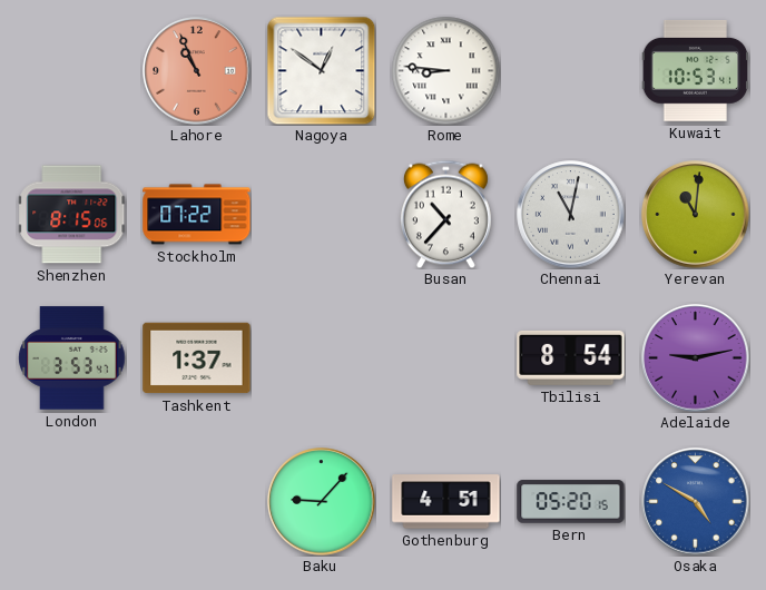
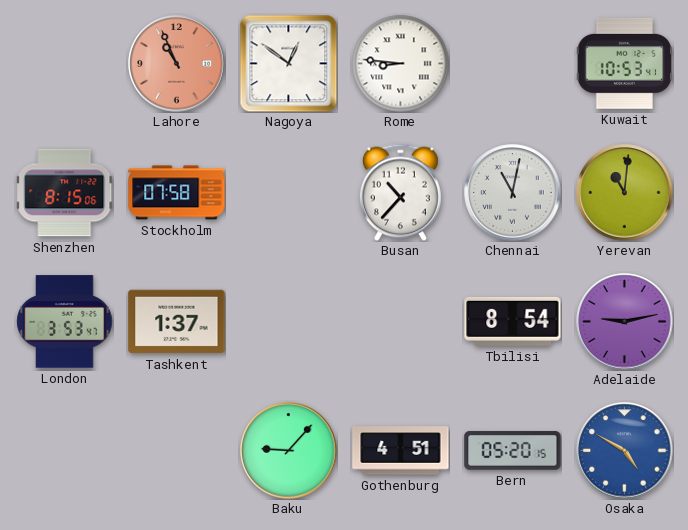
Stockholm: 07:22 -> 07:58 (177, 193)
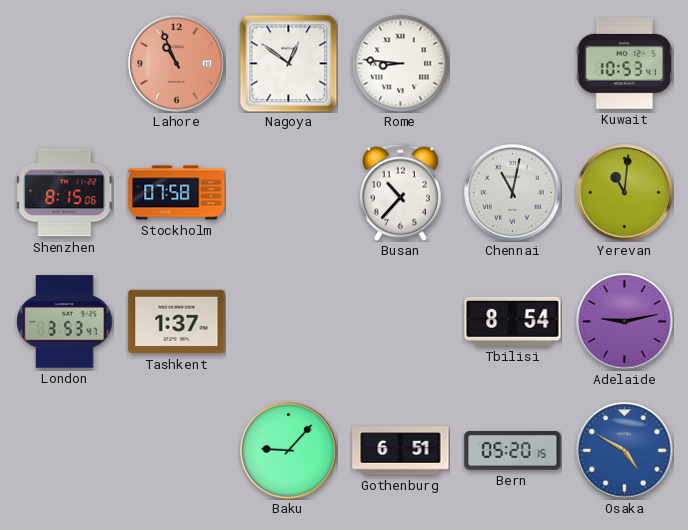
Gothenburg: 4:51 -> 6:51 (401, 451)
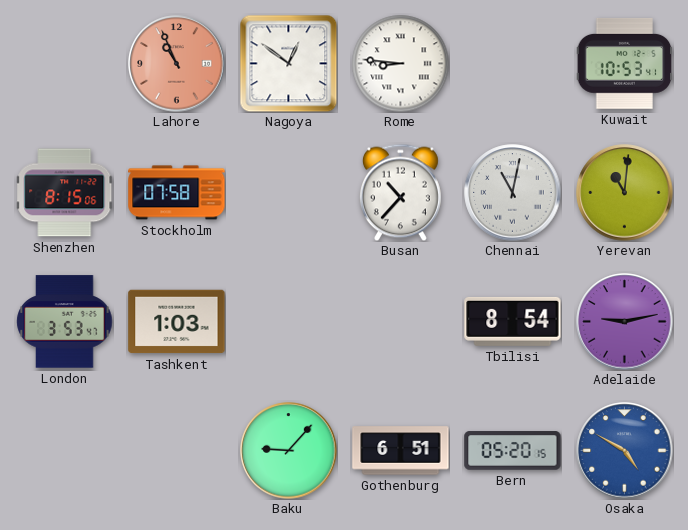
Tashkent: 1:37 -> 1:03 (177, 322)
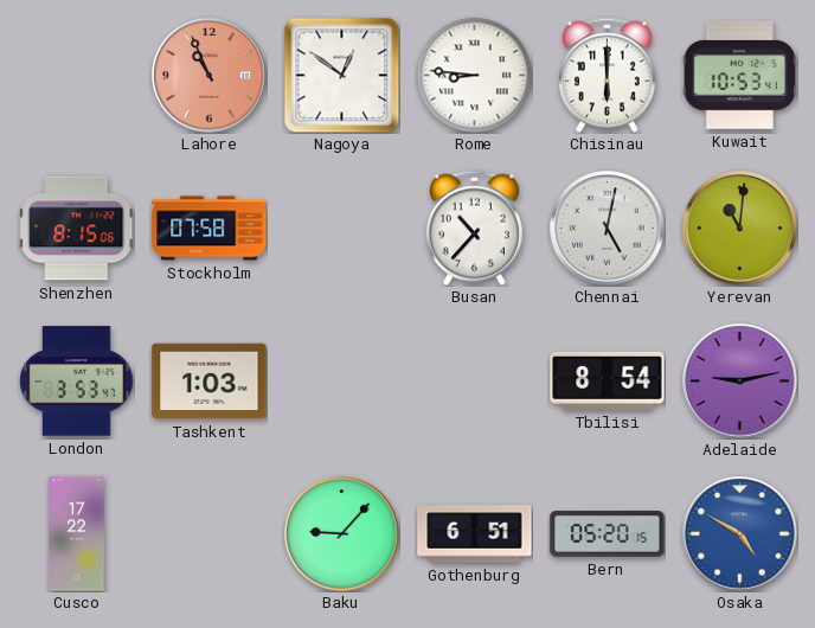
Chisinau: none -> 6:00 (607, 75)
Chennai: 11:02 -> 5:02 (608, 229)
Cusco: none -> 17:22 (77, 534)
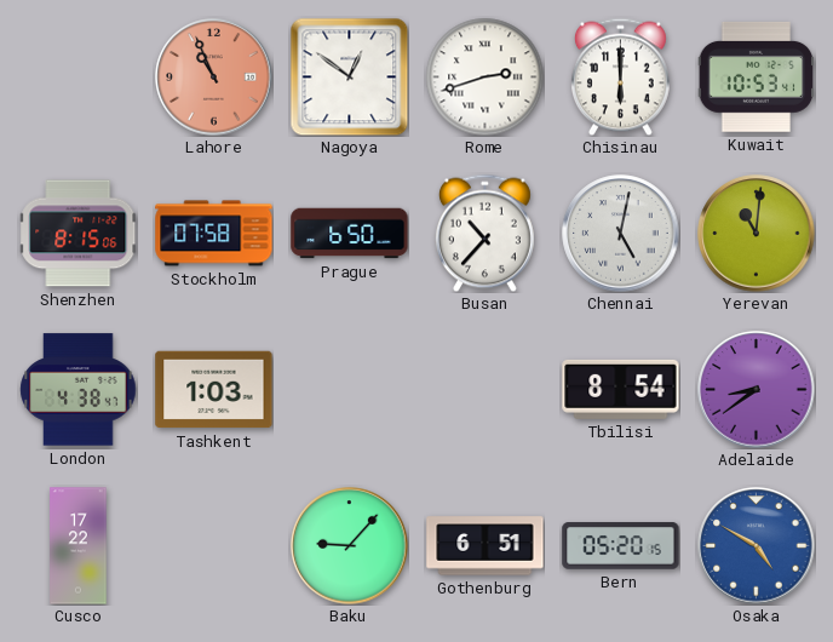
Rome: 8:46 -> 2:42 (484, 76)
Prague: none -> 6:50 (350, 234)
London: 3:53 -> 4:38 (79, 390)
Adelaide: 9:13 -> 8:39 (757, 390)
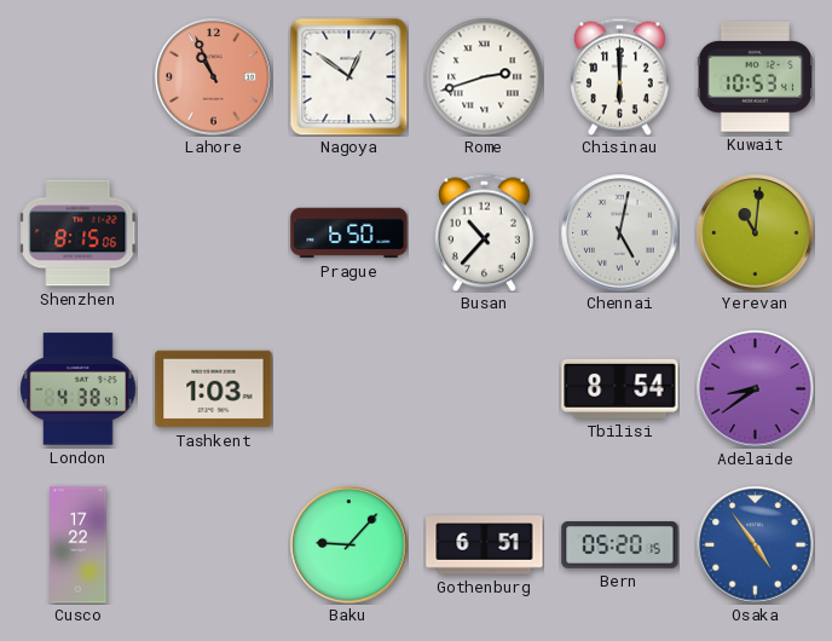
Stockholm: 07:58 -> none (214, 234)
Osaka: 4:50 -> 4:54 (756, 545)
